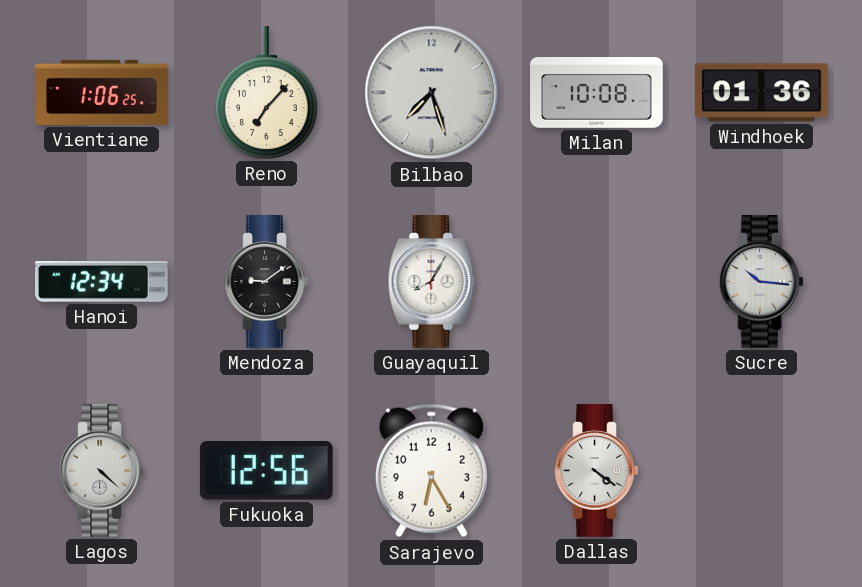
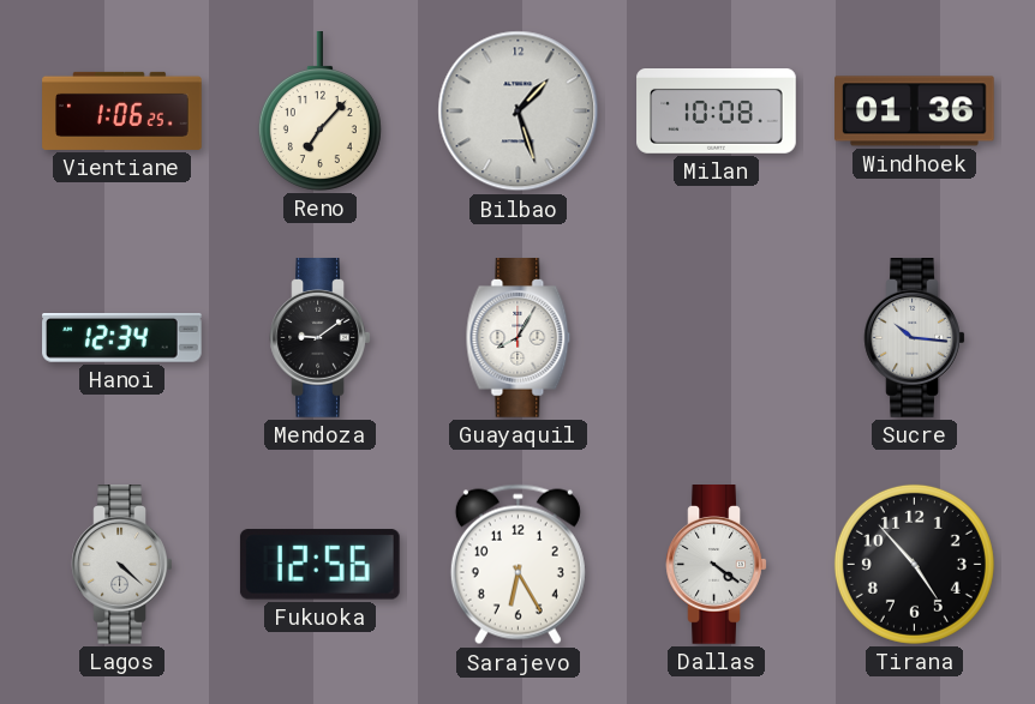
Bilbao: 7:27 -> 1:27 (519, 112)
Tirana: none -> 4:53 (914, 564)
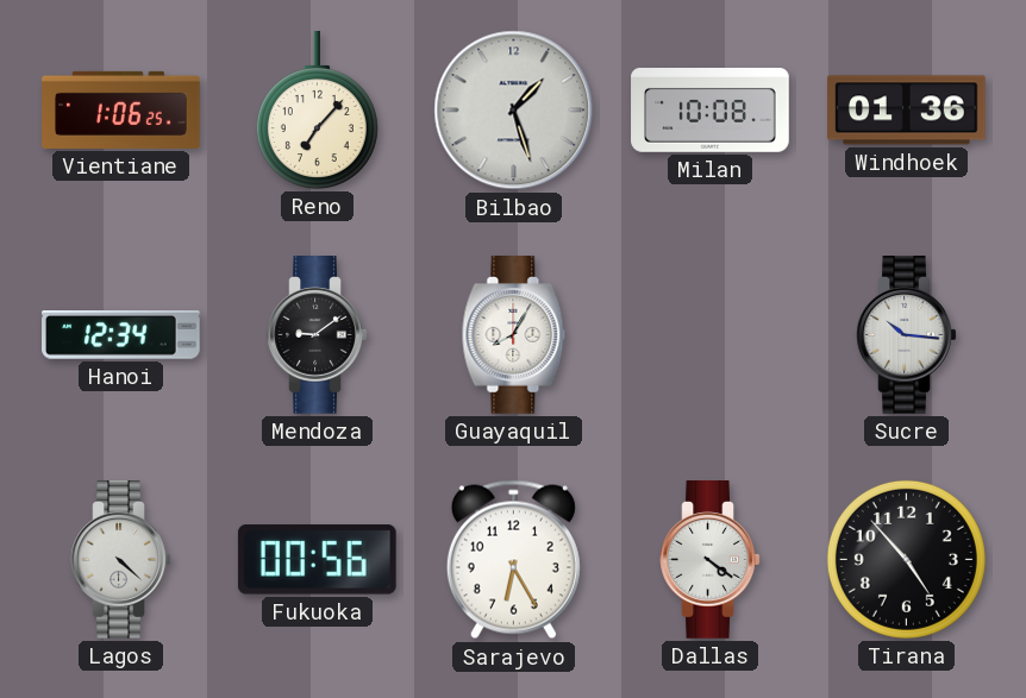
Fukuoka: 12:56 -> 00:56 (317, 560)
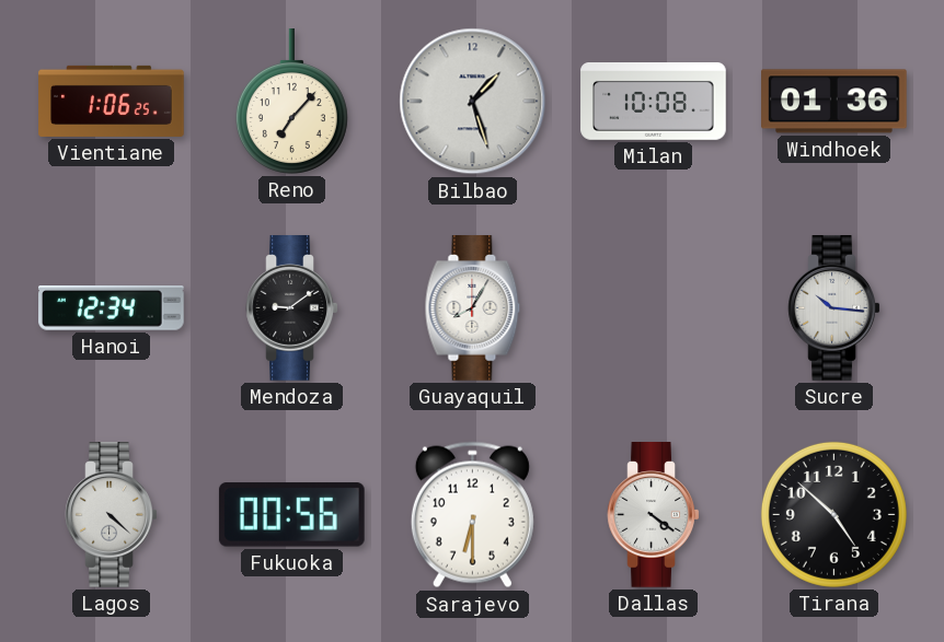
Sarajevo: 6:25 -> 6:30 (472, 515)
Tirana: 4:53 -> 4:52 (833, 514)
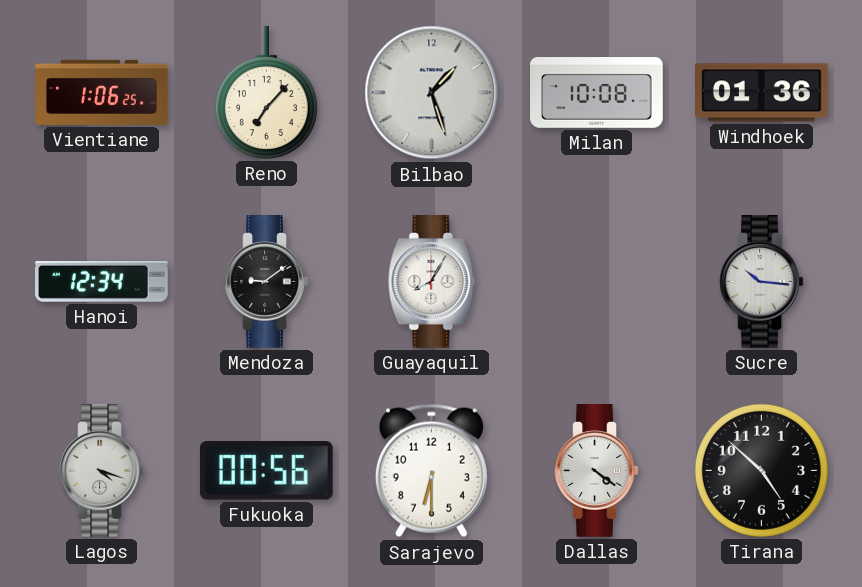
Lagos: 4:22 -> 4:18 (102, 471)
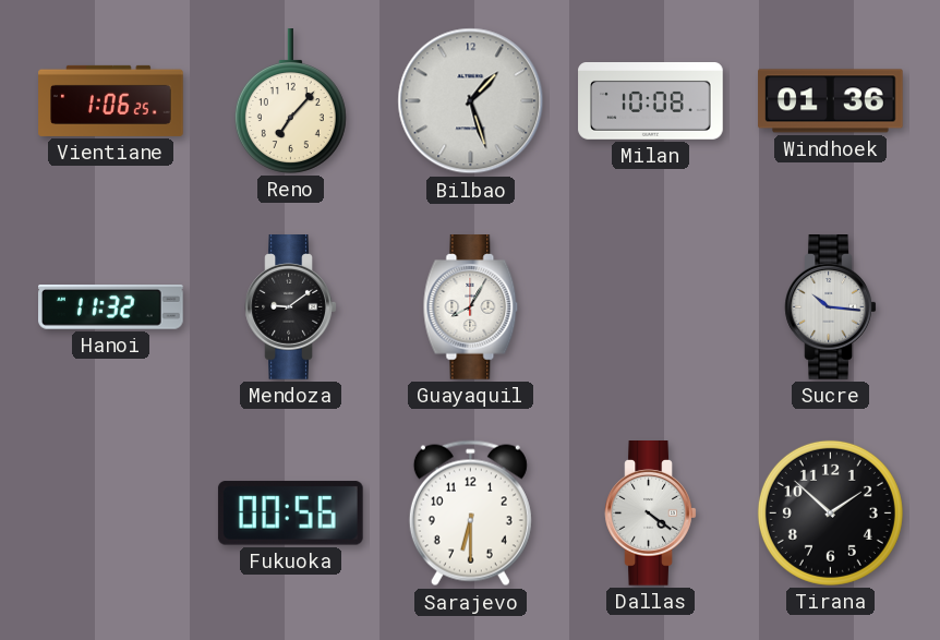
Hanoi: 12:34 -> 11:32 (111, 307)
Lagos: 4:18 -> none (102, 471)
Tirana: 4:52 -> 1:52 (830, 512)
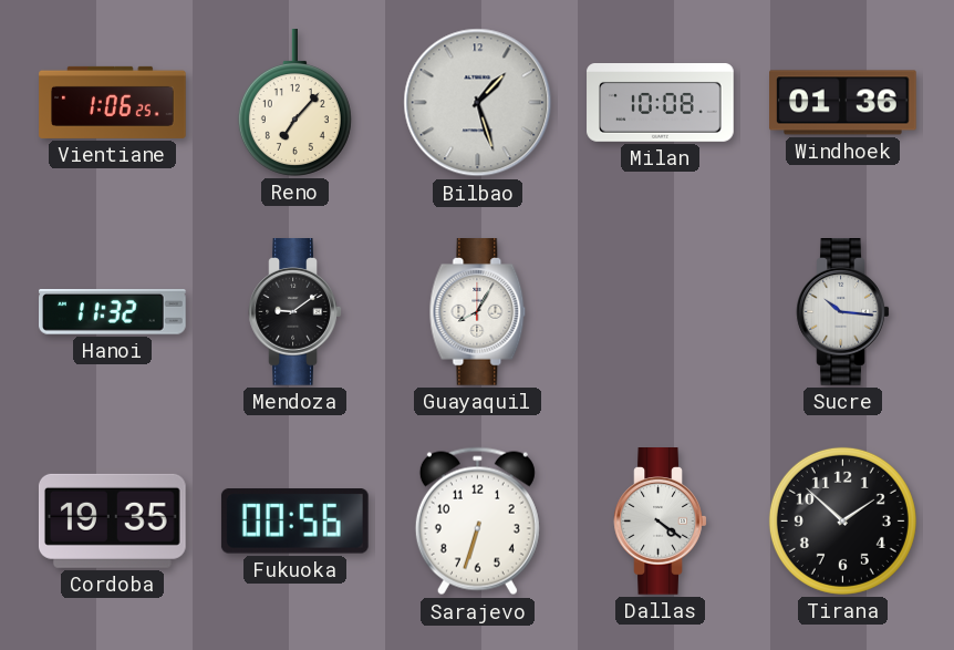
Cordoba: none -> 19:35 (112, 520)
Sarajevo: 6:30 -> 6:33 (477, 522)
